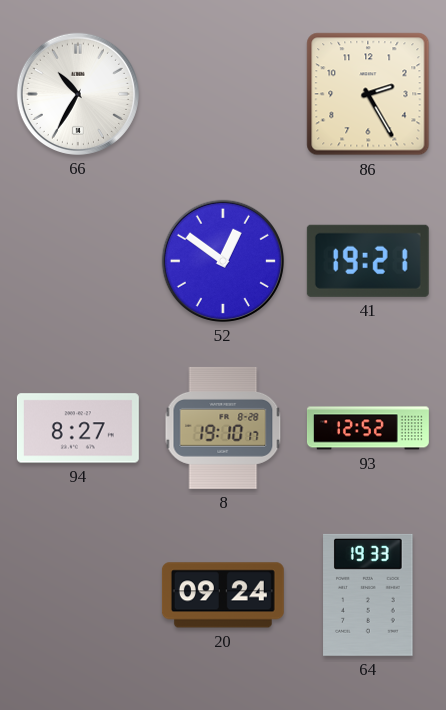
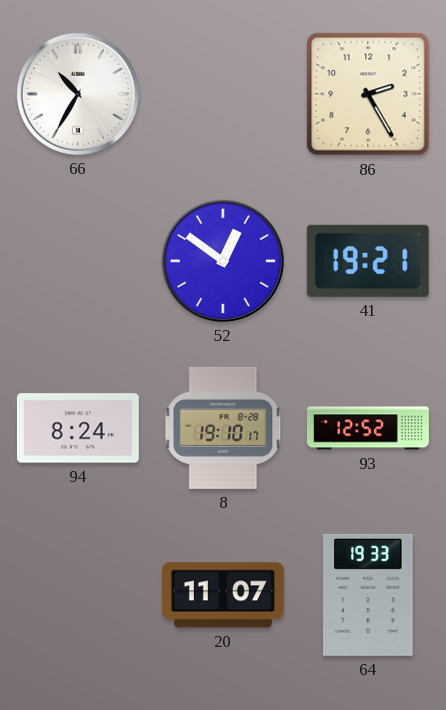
94: 8:27 -> 8:24 (78, 428)
20: 09:24 -> 11:07 (223, 595)
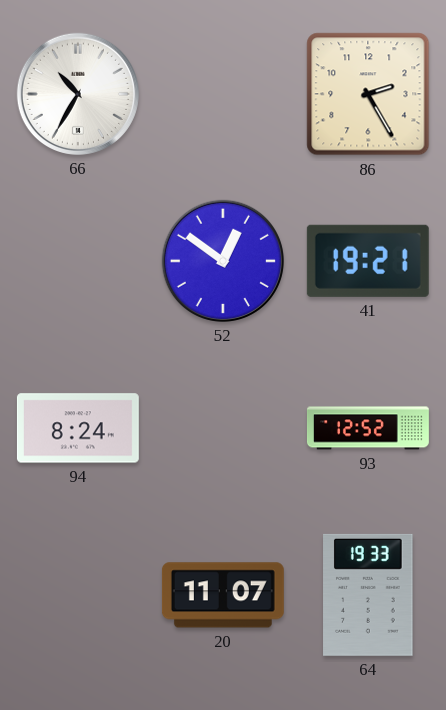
8: 19:10 -> none (223, 428)
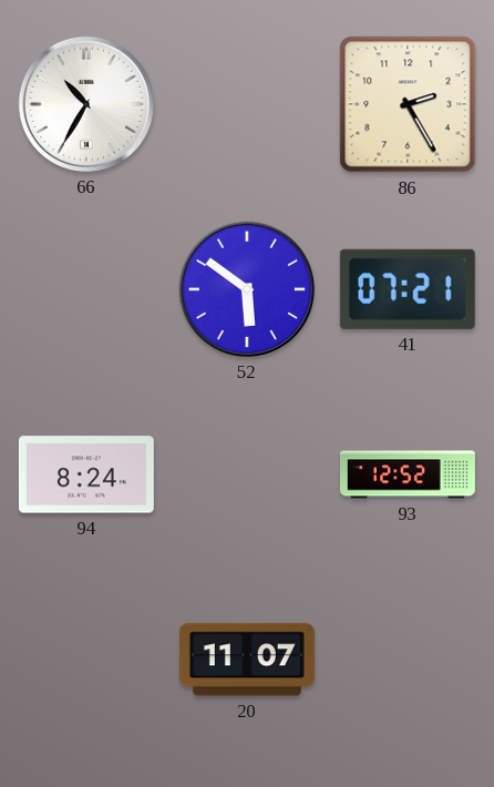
52: 12:51 -> 5:51 (247, 289)
41: 19:21 -> 07:21 (408, 289)
64: 19:33 -> none (368, 595)
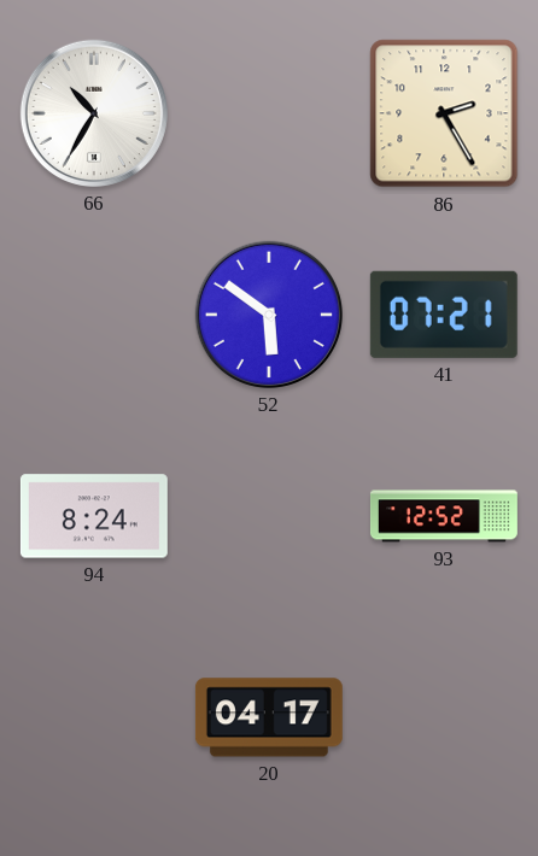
20: 11:07 -> 04:17 (269, 717)
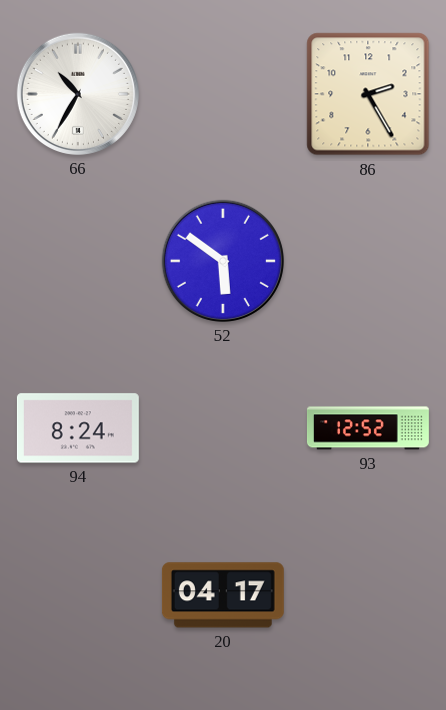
41: 07:21 -> none (444, 315)
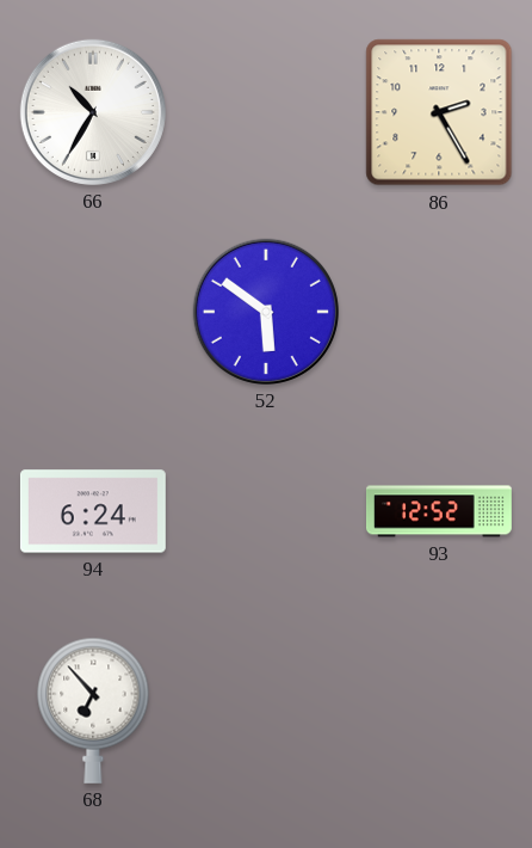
94: 8:24 -> 6:24 (93, 511)
68: none -> 6:53 (93, 711)
20: 04:17 -> none (223, 595)
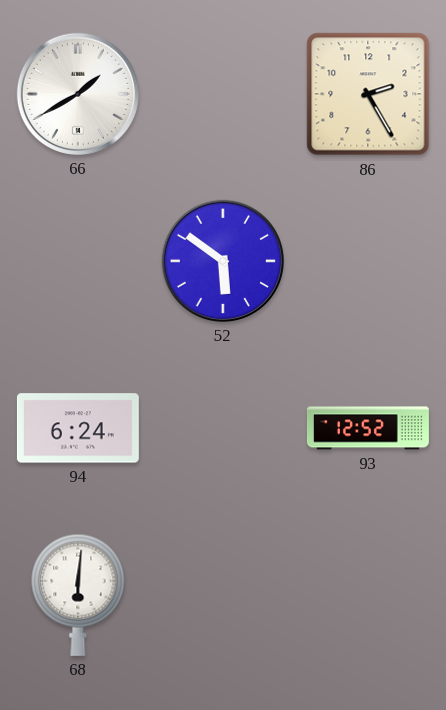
66: 10:35 -> 1:40 (78, 94)
68: 6:53 -> 6:01 (78, 595)
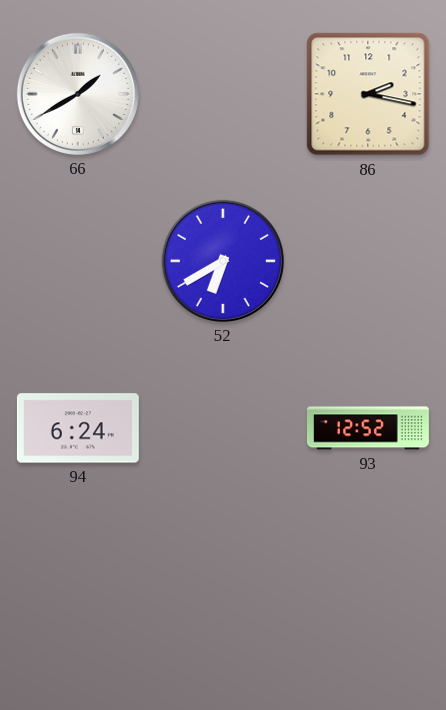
86: 2:25 -> 2:17 (368, 94)
52: 5:51 -> 6:40 (223, 261)
68: 6:01 -> none (78, 595)
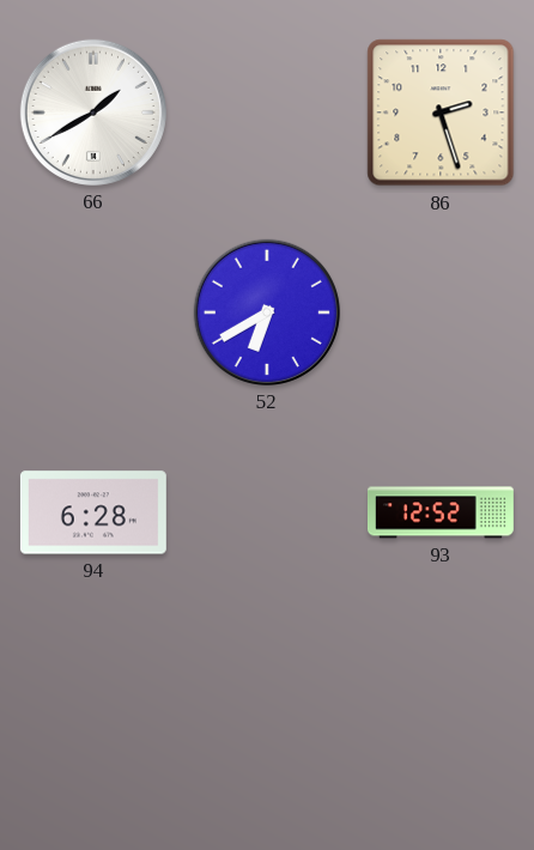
86: 2:17 -> 2:27 (441, 113)
94: 6:24 -> 6:28 (93, 512)
